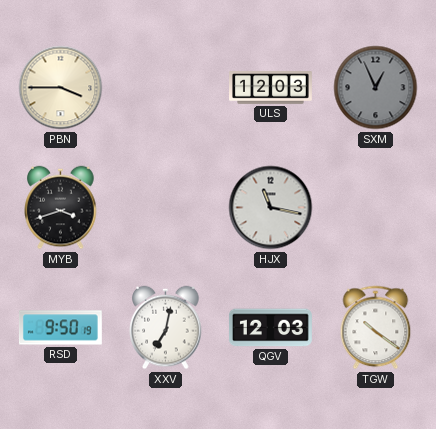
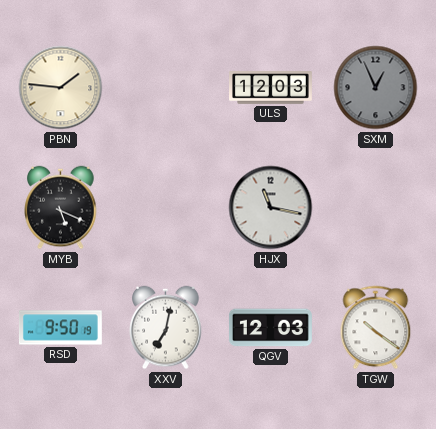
PBN: 3:45 -> 1:46 (61, 88)
MYB: 3:42 -> 5:19 (61, 208)
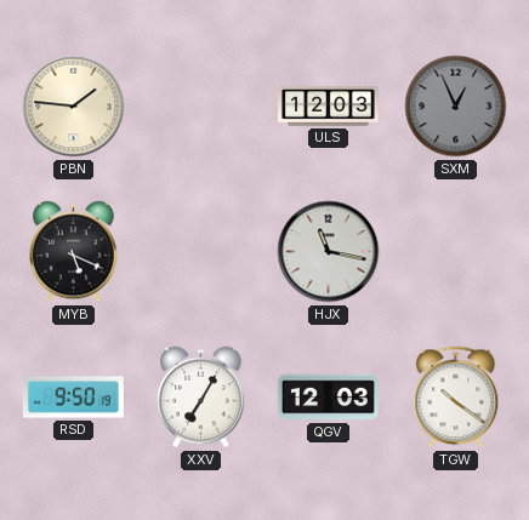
XXV: 7:02 -> 7:05 (201, 398)
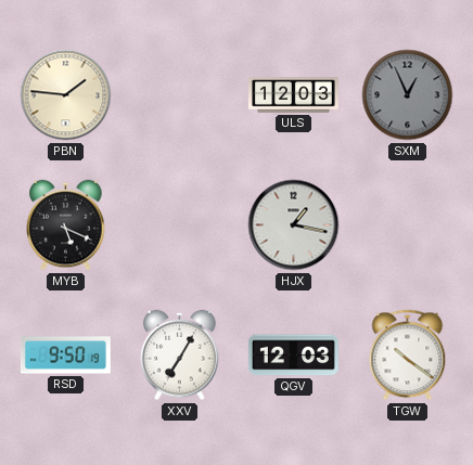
HJX: 11:17 -> 1:17 (294, 225)
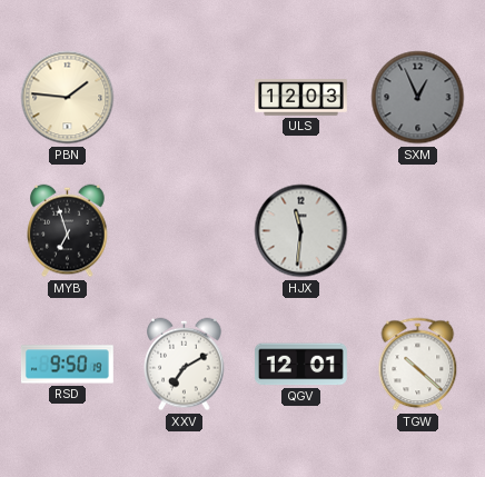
MYB: 5:19 -> 6:57 (68, 231)
HJX: 1:17 -> 11:31 (301, 231)
XXV: 7:05 -> 7:10 (185, 365)
QGV: 12:03 -> 12:01 (300, 365)
TGW: 10:21 -> 10:22 (418, 365)
